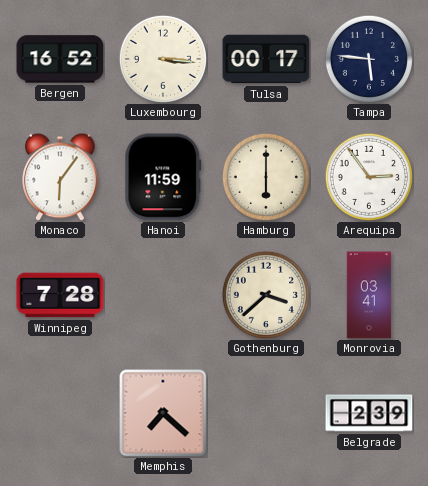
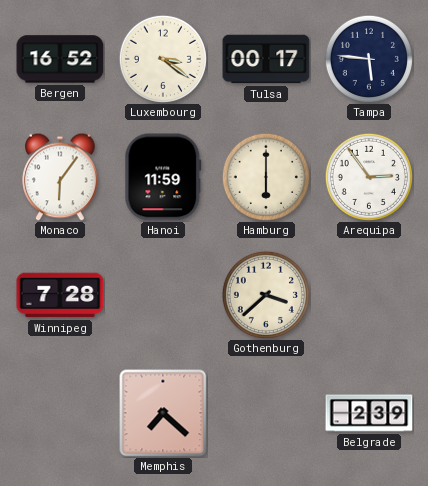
Luxembourg: 3:16 -> 3:21 (163, 59)
Monrovia: 03:41 -> none (369, 295)
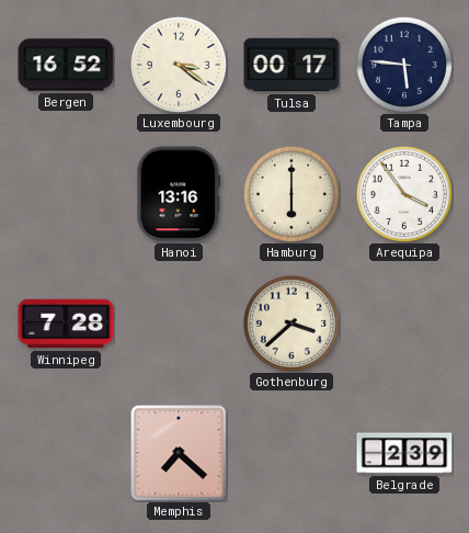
Monaco: 6:06 -> none (60, 177)
Hanoi: 11:59 -> 13:16 (179, 194)
Arequipa: 2:54 -> 3:54 (404, 194)
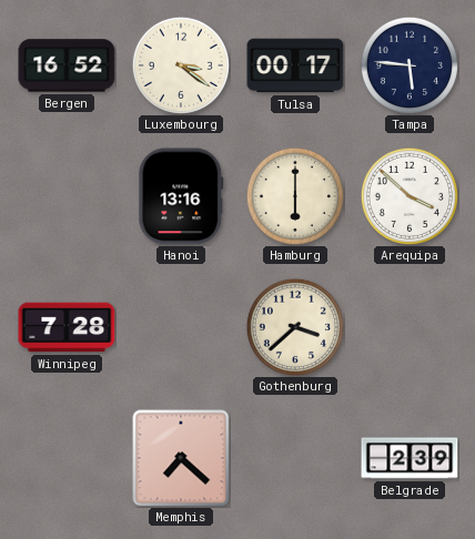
Arequipa: 3:54 -> 3:52 (410, 196)
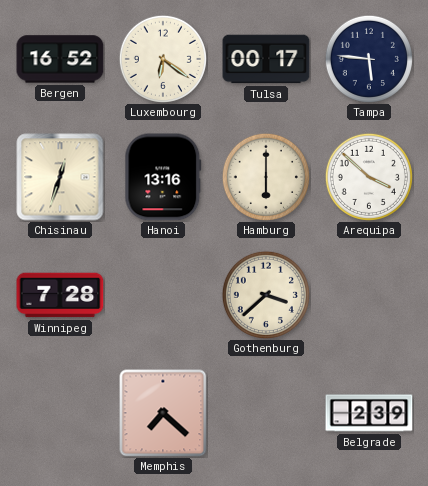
Luxembourg: 3:21 -> 6:21 (163, 59)
Chisinau: none -> 12:33 (60, 177)
